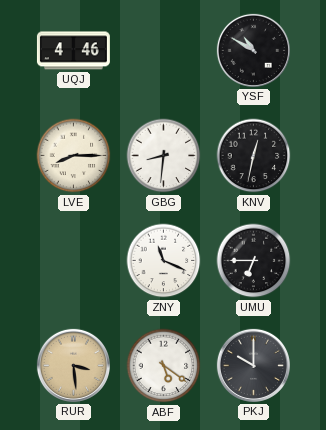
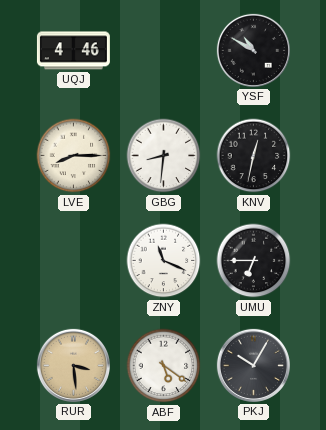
PKJ: 10:00 -> 10:05 (253, 365)
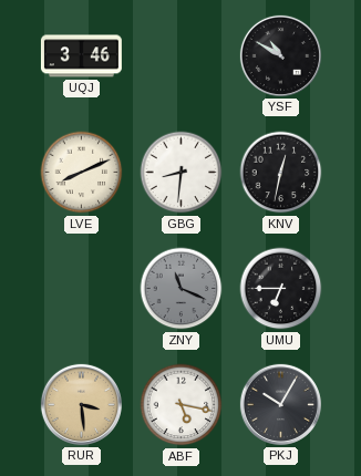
UQJ: 4:46 -> 3:46 (81, 56)
LVE: 8:15 -> 8:11 (82, 173)
ZNY dial: white -> grey (182, 289)
ABF: 5:21 -> 5:17 (182, 405)
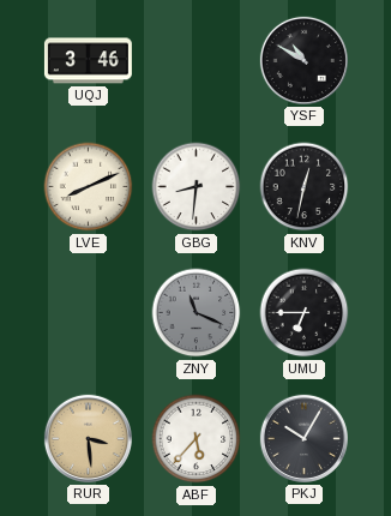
ABF: 5:17 -> 5:37 (197, 439)
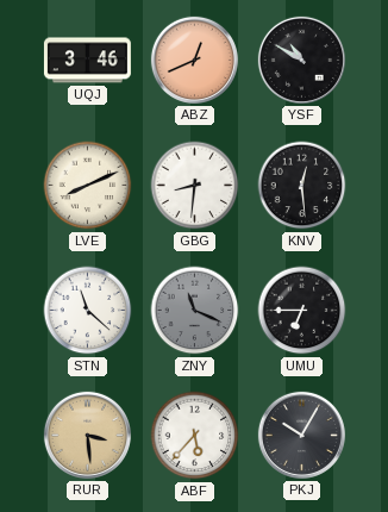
ABZ: none -> 12:41 (194, 60)
KNV: 12:32 -> 12:29 (302, 186)
STN: none -> 11:22 (88, 311)
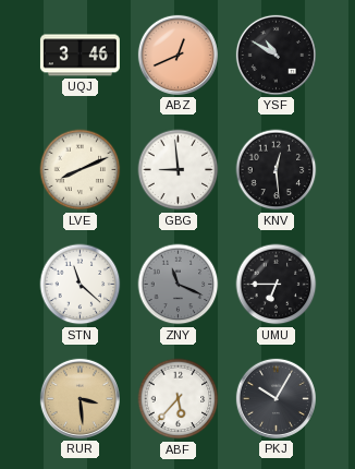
GBG: 8:31 -> 8:59 (179, 170)
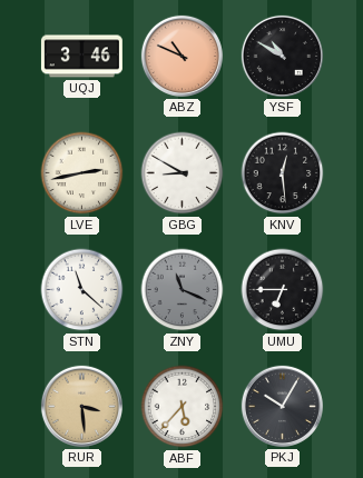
ABZ: 12:41 -> 10:49 (181, 56)
LVE: 8:11 -> 2:43 (82, 173)
GBG: 8:59 -> 8:50 (183, 173)
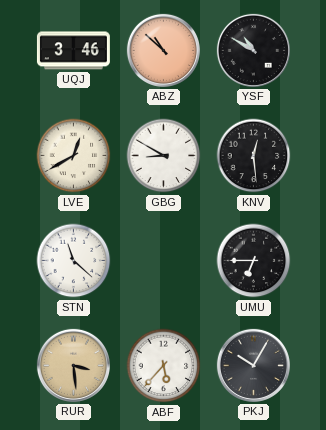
ABZ: 10:49 -> 10:52 (163, 50)
LVE: 2:43 -> 12:40 (74, 156)
ZNY: 11:19 -> none (183, 290)
